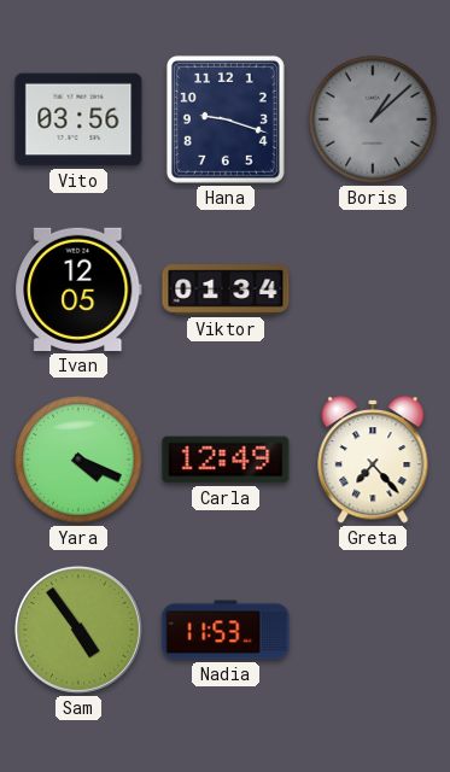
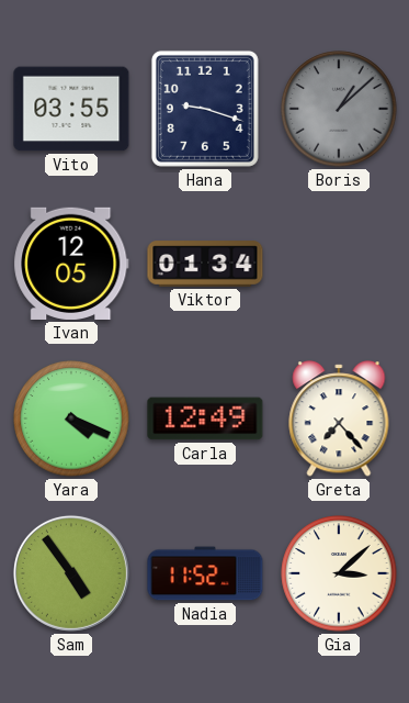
Vito: 03:56 -> 03:55 (71, 109)
Nadia: 11:53 -> 11:52 (205, 573)
Gia: none -> 3:08 (339, 573)
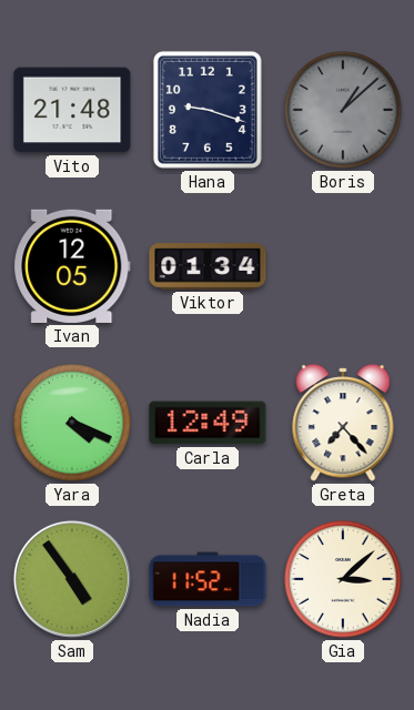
Vito: 03:55 -> 21:48 (72, 110)
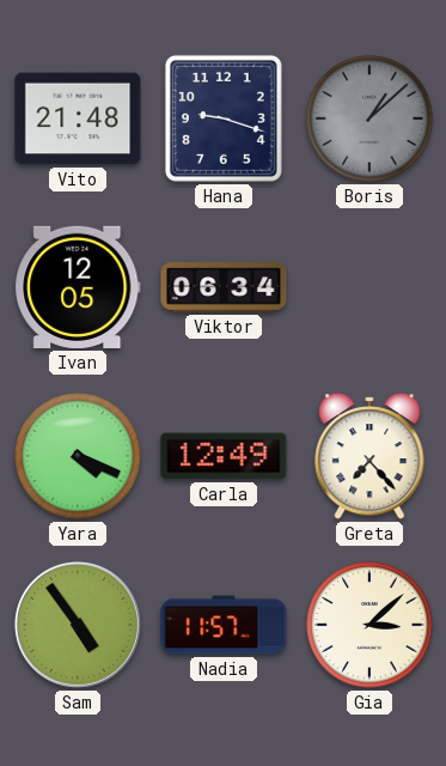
Viktor: 01:34 -> 06:34 (224, 287)
Nadia: 11:52 -> 11:57 (224, 625)
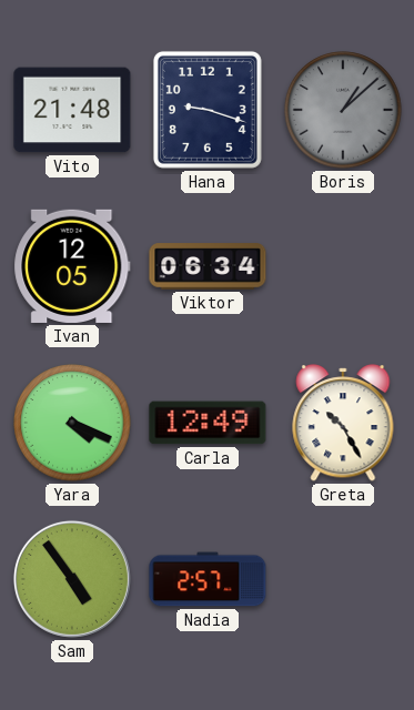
Greta: 7:23 -> 10:25 (343, 423)
Nadia: 11:57 -> 2:57 (208, 579)
Gia: 3:08 -> none (369, 625)
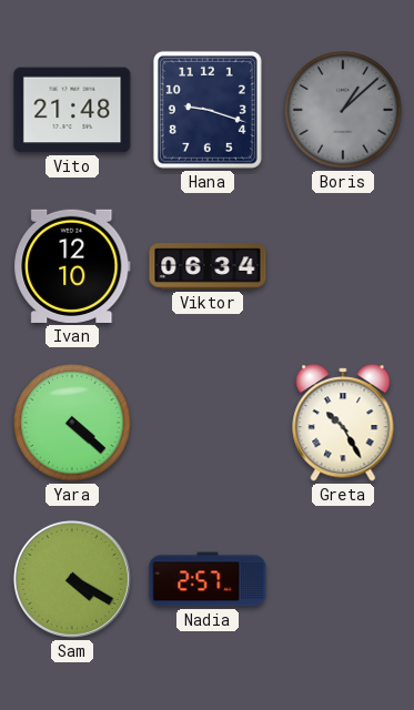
Ivan: 12:05 -> 12:10 (72, 266)
Yara: 4:19 -> 4:22 (72, 423)
Carla: 12:49 -> none (208, 423)
Sam: 4:54 -> 4:20 (72, 579)
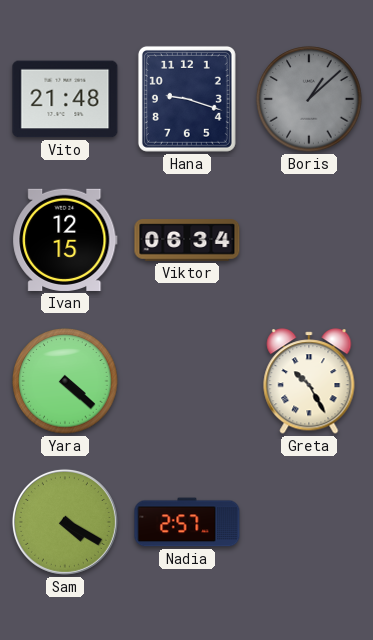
Ivan: 12:10 -> 12:15 (65, 240)
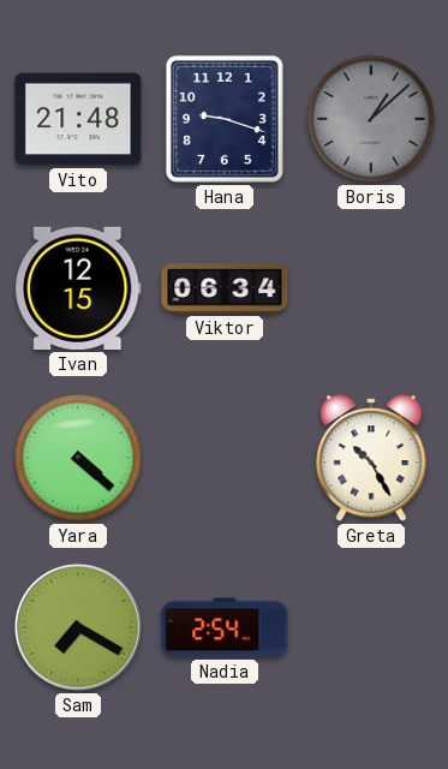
Sam: 4:20 -> 7:20 (78, 627)
Nadia: 2:57 -> 2:54 (225, 627)
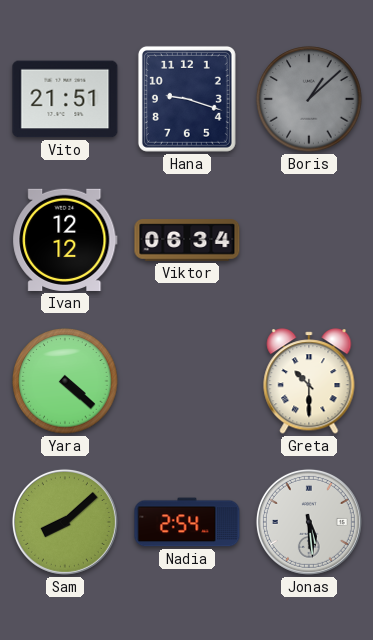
Vito: 21:48 -> 21:51 (65, 99)
Ivan: 12:15 -> 12:12 (65, 240)
Greta: 10:25 -> 10:30 (309, 381)
Sam: 7:20 -> 8:08 (65, 522)
Jonas: none -> 5:29 (309, 522)
